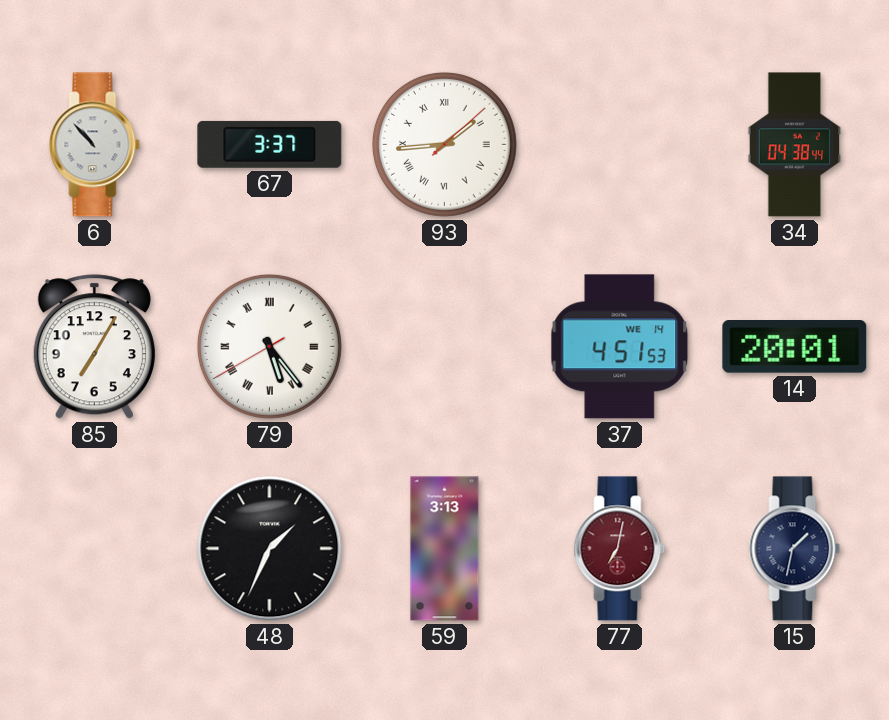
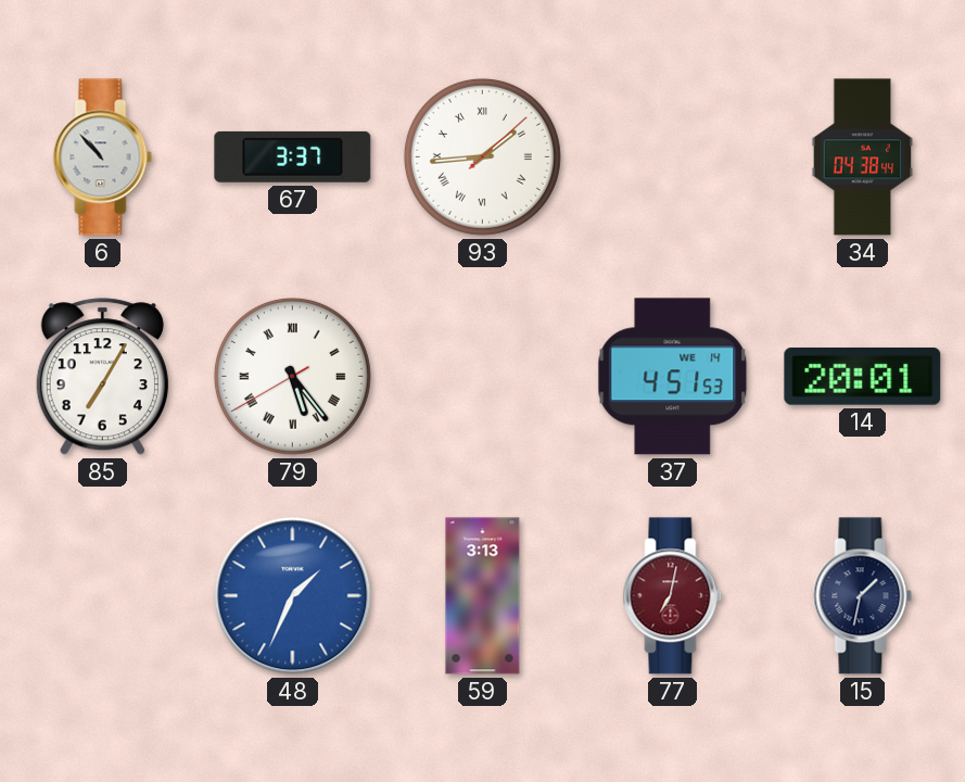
48 dial: black -> blue (293, 596)
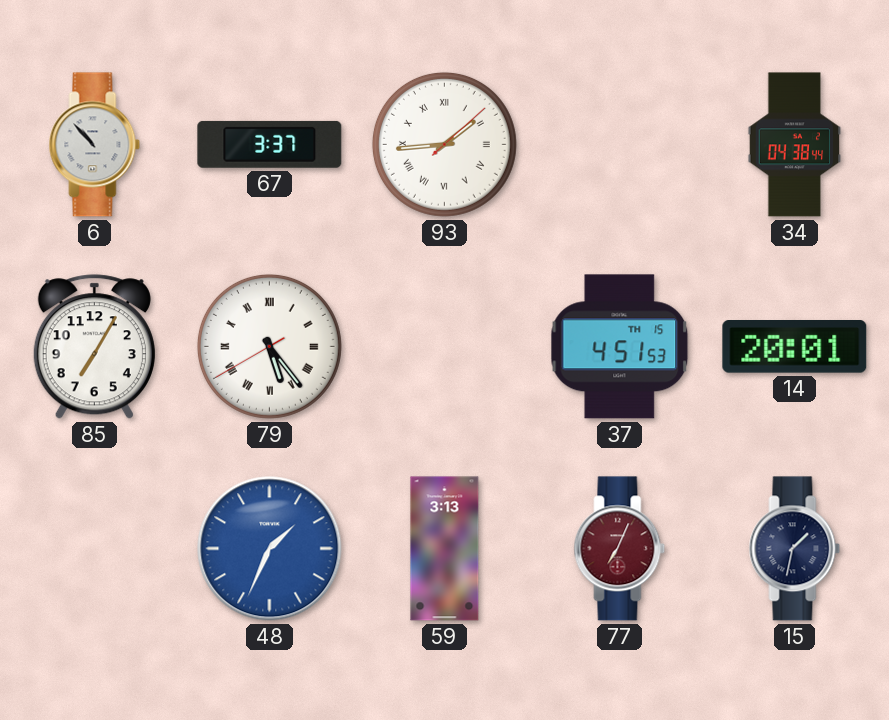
37 date: WE 14 -> TH 15 (620, 347)
77: 7:02 -> 7:04 (620, 549)
